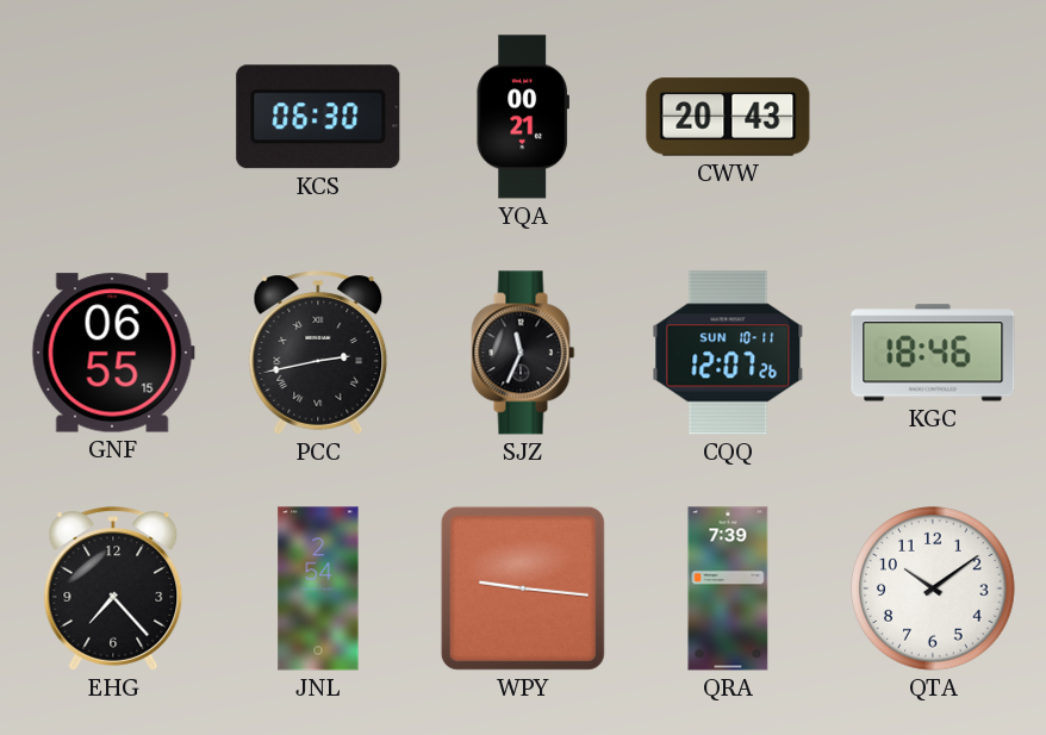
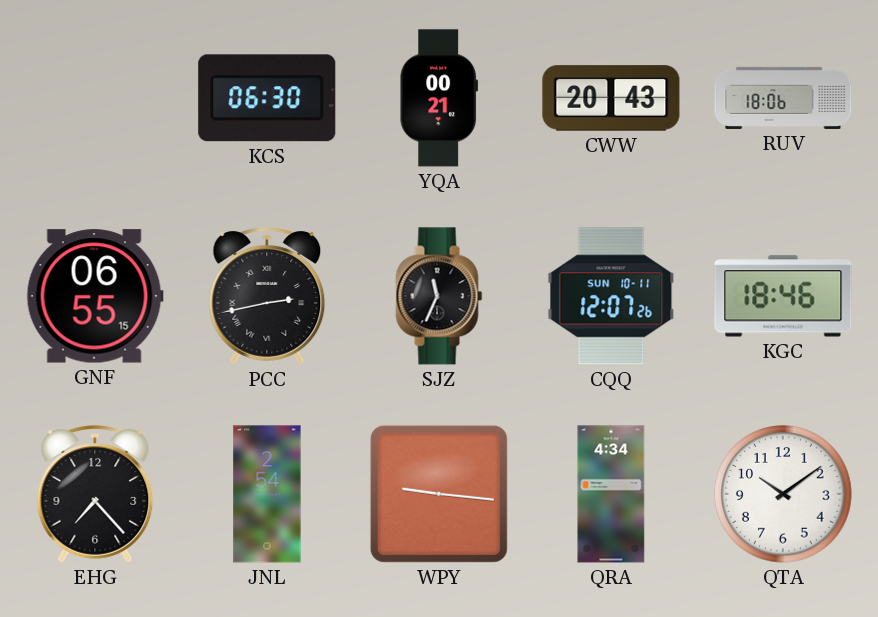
RUV: none -> 18:06 (783, 98)
QRA: 7:39 -> 4:34 (611, 494)
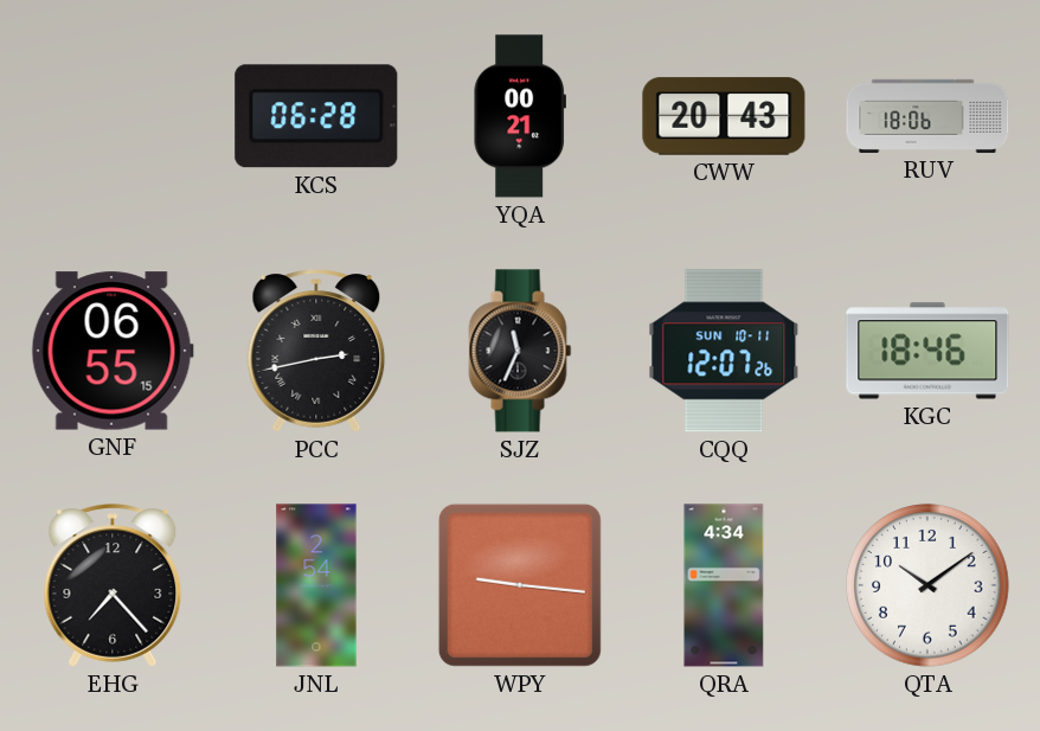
KCS: 06:30 -> 06:28 (316, 116)
